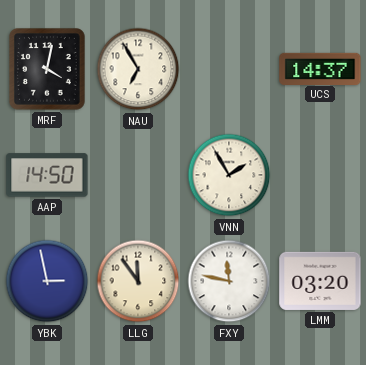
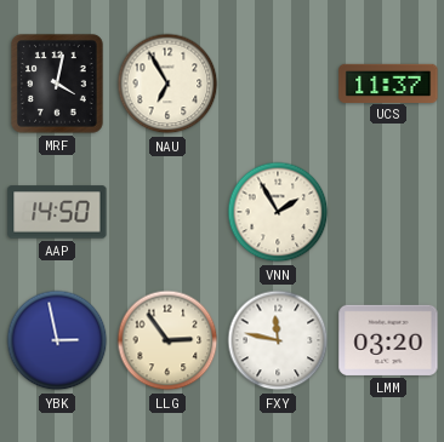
UCS: 14:37 -> 11:37 (388, 82)
LLG: 11:54 -> 2:54 (167, 340)
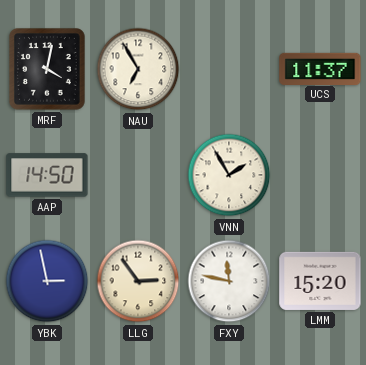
LMM: 03:20 -> 15:20 (320, 281)
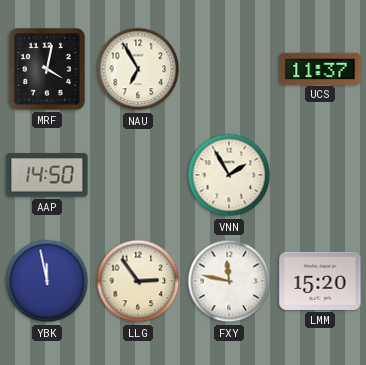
YBK: 2:58 -> 11:58 (47, 281)
